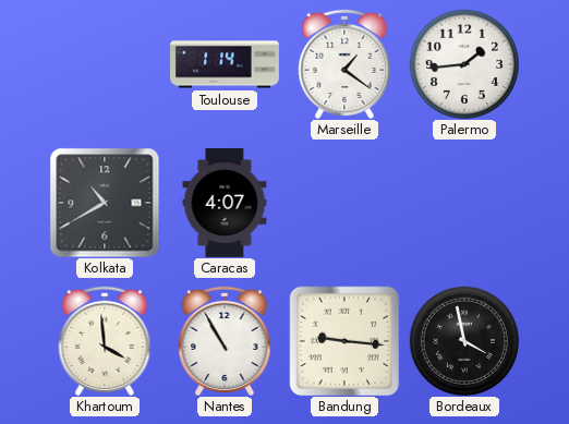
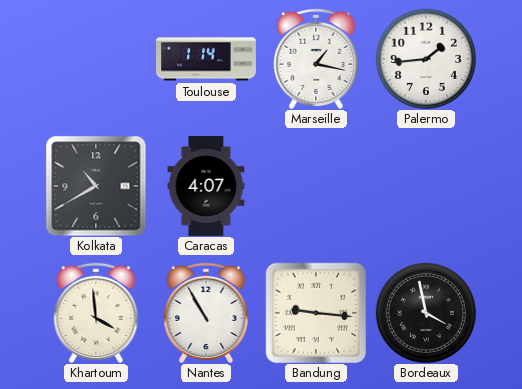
Marseille: 1:21 -> 1:17 (316, 59)
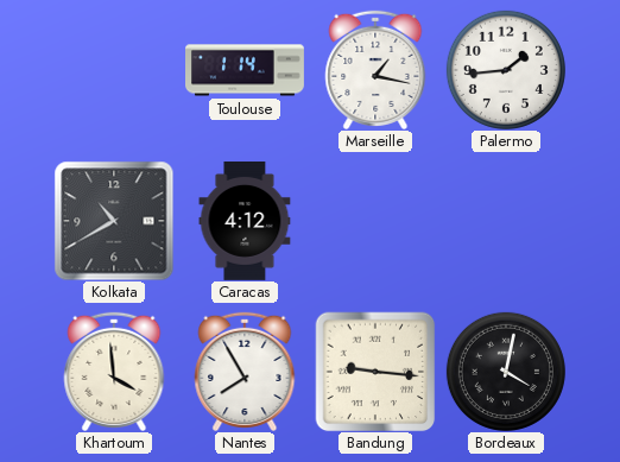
Caracas: 4:07 -> 4:12 (245, 221)
Nantes: 10:55 -> 7:55 (245, 372)
Bordeaux: 3:58 -> 4:02 (506, 372)
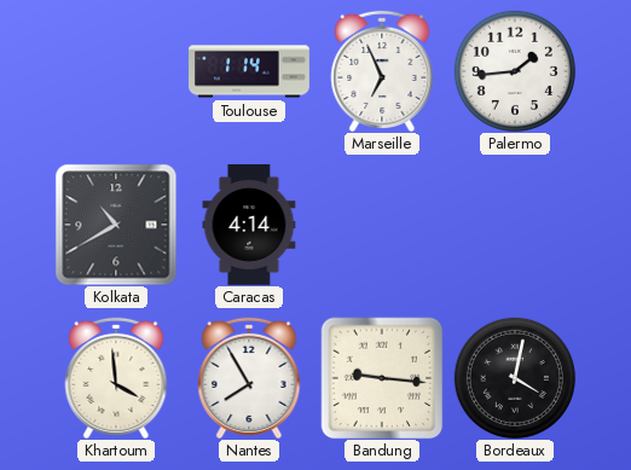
Marseille: 1:17 -> 6:56 (382, 71)
Caracas: 4:12 -> 4:14 (249, 225)
